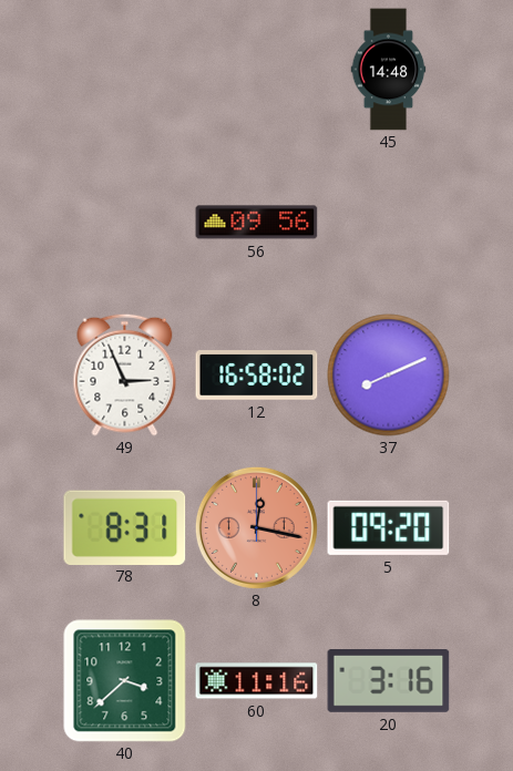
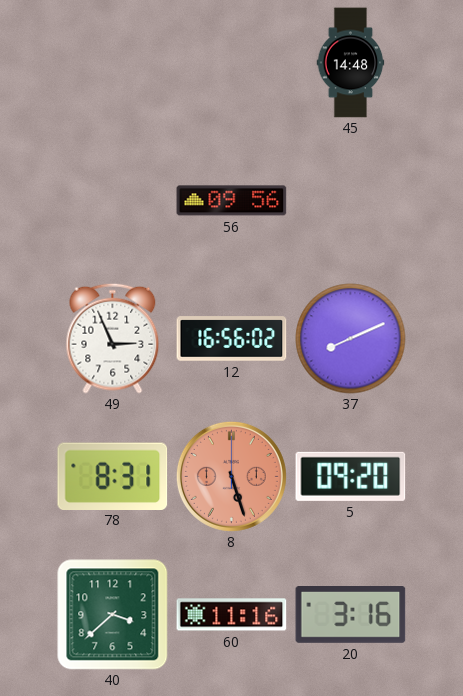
12: 16:58 -> 16:56 (232, 339)
8: 12:17 -> 5:27 (231, 476)
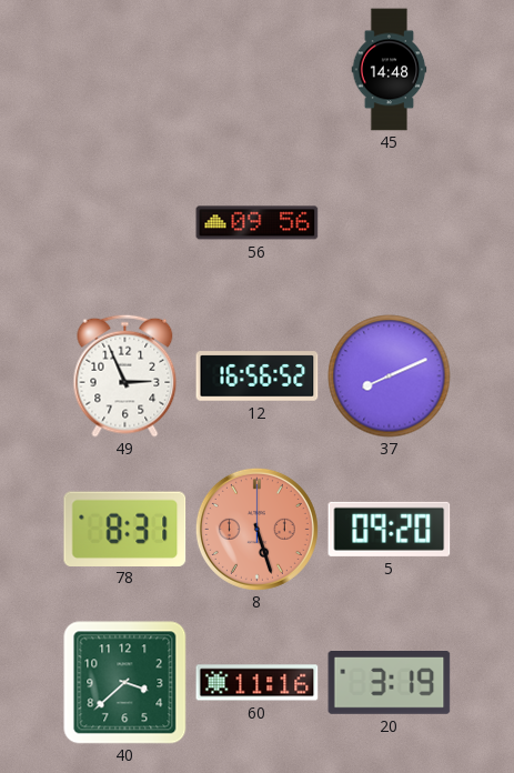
12: 16:56:02 -> 16:56:52 (258, 377)
20: 3:16 -> 3:19 (390, 683)
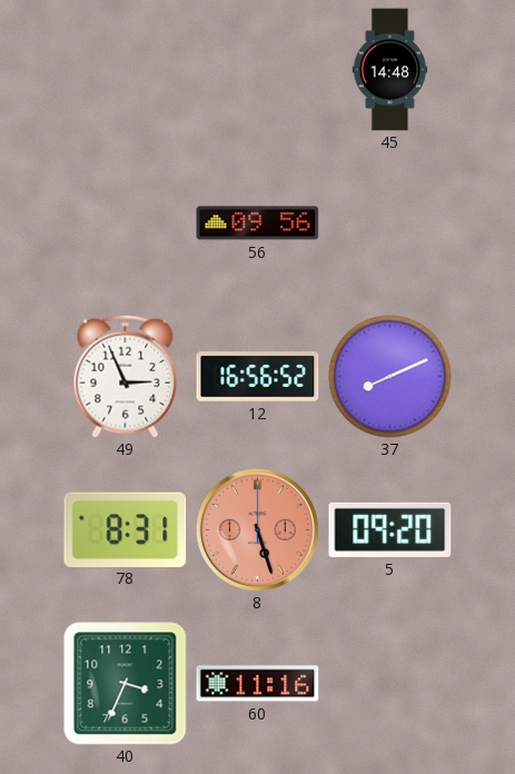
40: 3:38 -> 3:34 (126, 684)
20: 3:19 -> none (390, 683)
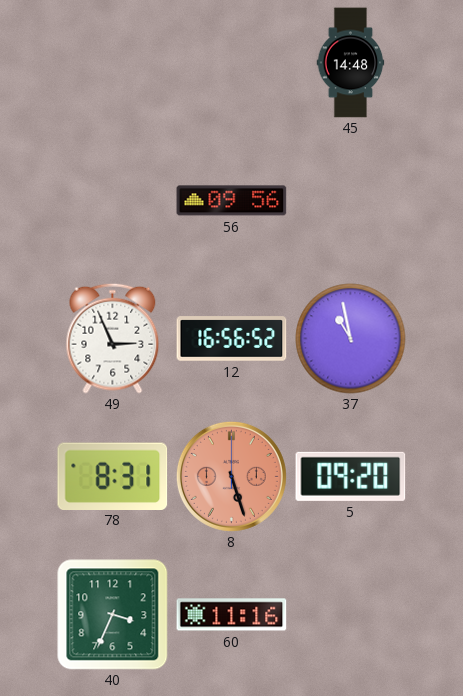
37: 8:11 -> 10:58 (351, 339)
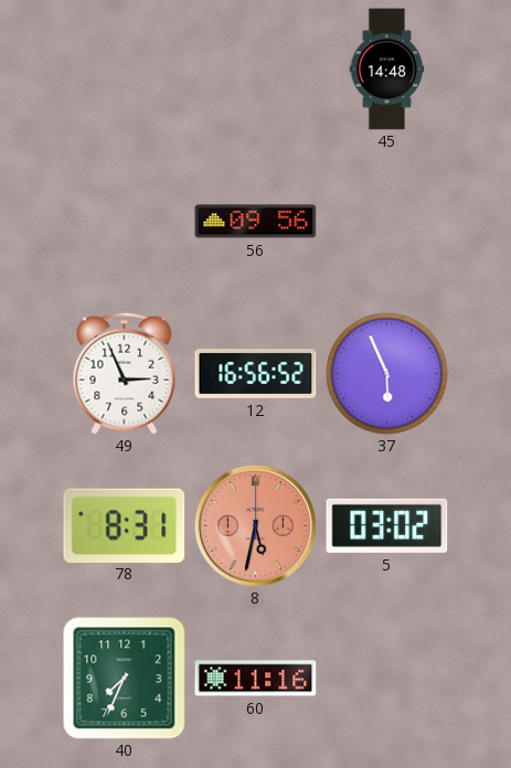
37: 10:58 -> 5:56 (387, 374)
8: 5:27 -> 5:32 (255, 525)
5: 09:20 -> 03:02 (387, 525)
40: 3:34 -> 7:34 (125, 679)
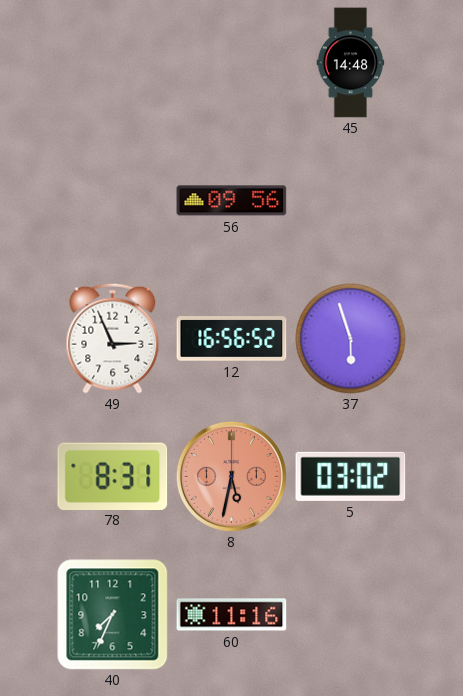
37: 5:56 -> 5:57 (351, 339)
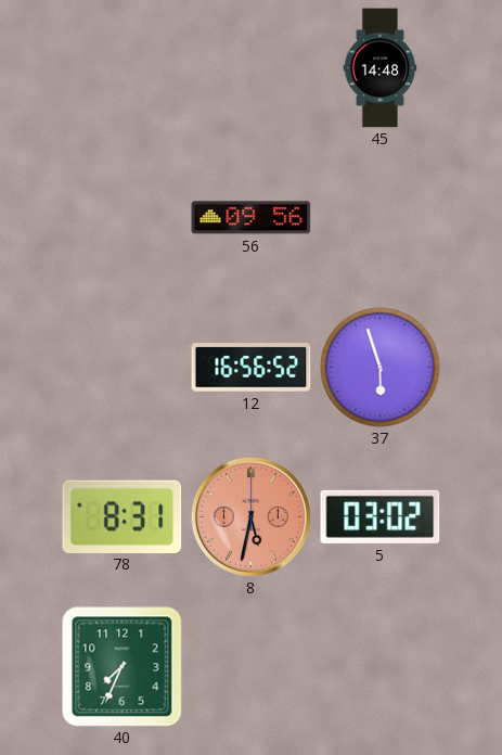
49: 2:56 -> none (113, 338)
60: 11:16 -> none (232, 615)
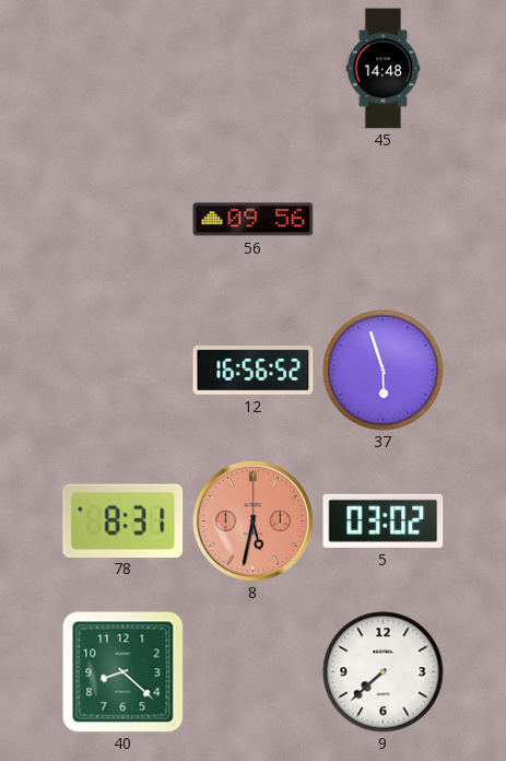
40: 7:34 -> 8:22 (123, 672)
9: none -> 7:38 (384, 672)
